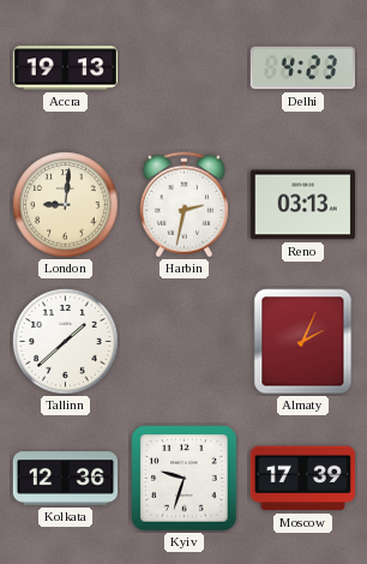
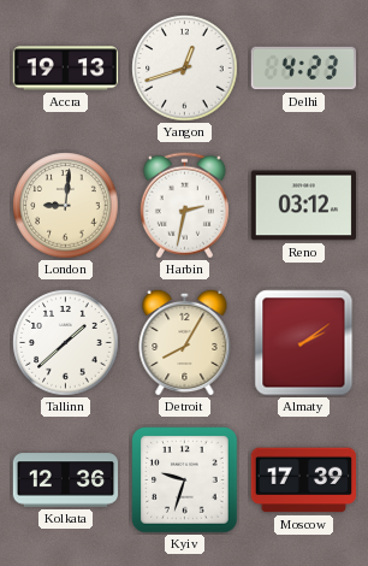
Yangon: none -> 12:42 (185, 69)
Reno: 03:13 -> 03:12 (303, 206)
Detroit: none -> 8:05 (185, 342)
Almaty: 2:04 -> 2:09 (304, 343)
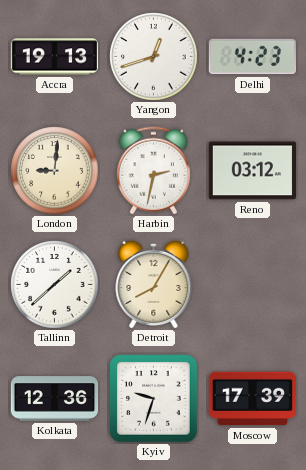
Almaty: 2:09 -> none (304, 343)
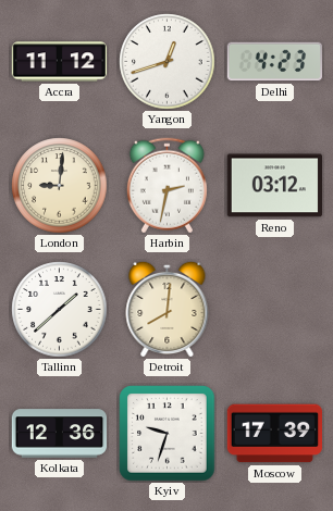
Accra: 19:13 -> 11:12 (60, 62)
Detroit: 8:05 -> 8:01 (168, 309)
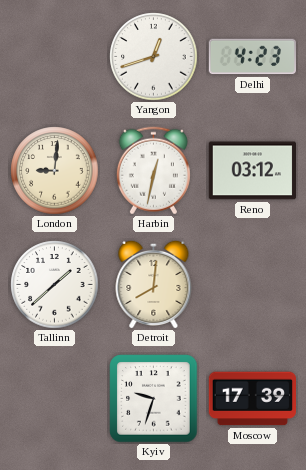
Accra: 11:12 -> none (60, 62)
Harbin: 2:32 -> 12:32 (153, 171)
Kolkata: 12:36 -> none (60, 434)
